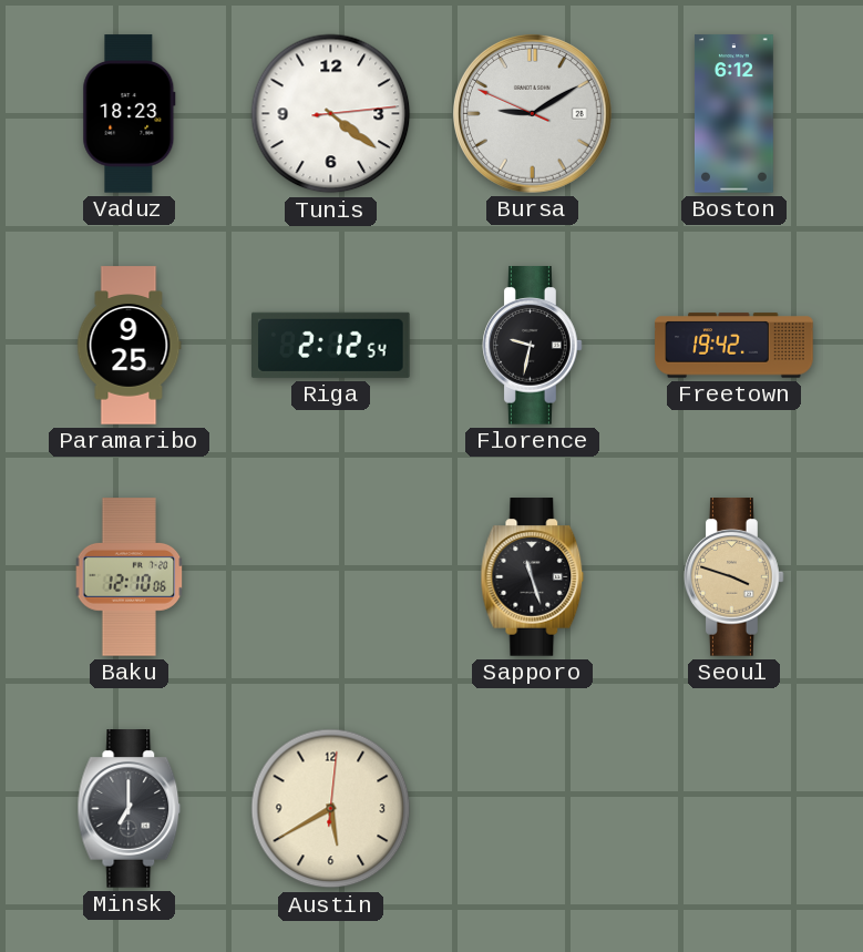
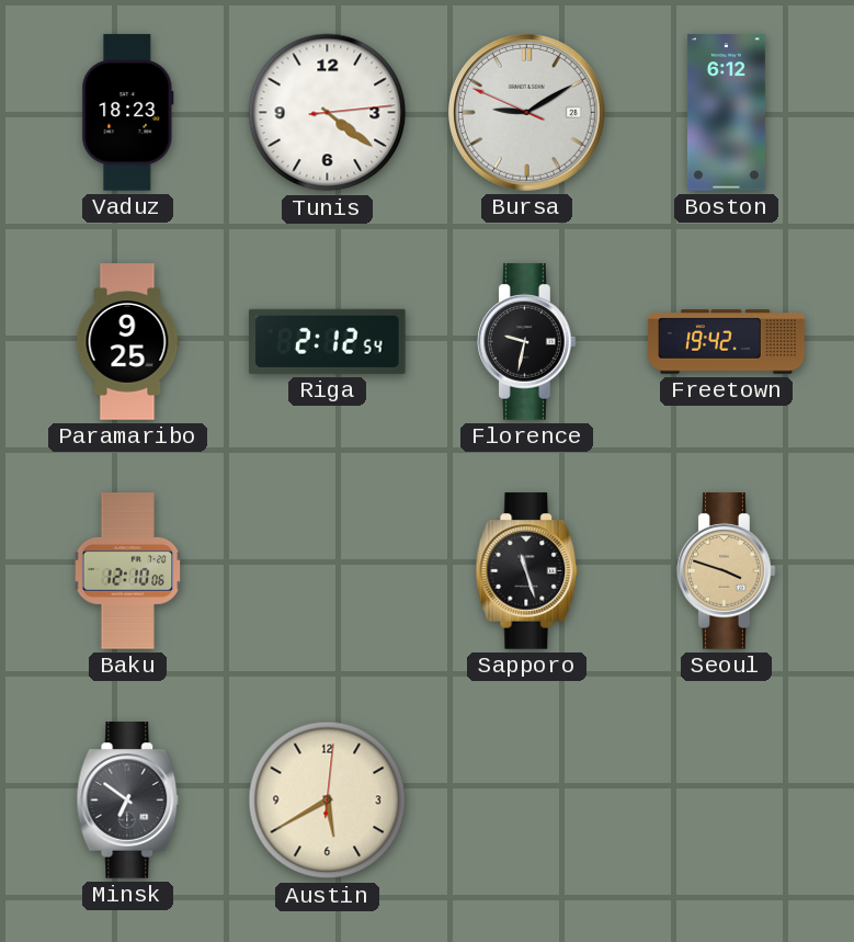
Minsk: 7:00 -> 6:51 (128, 801)
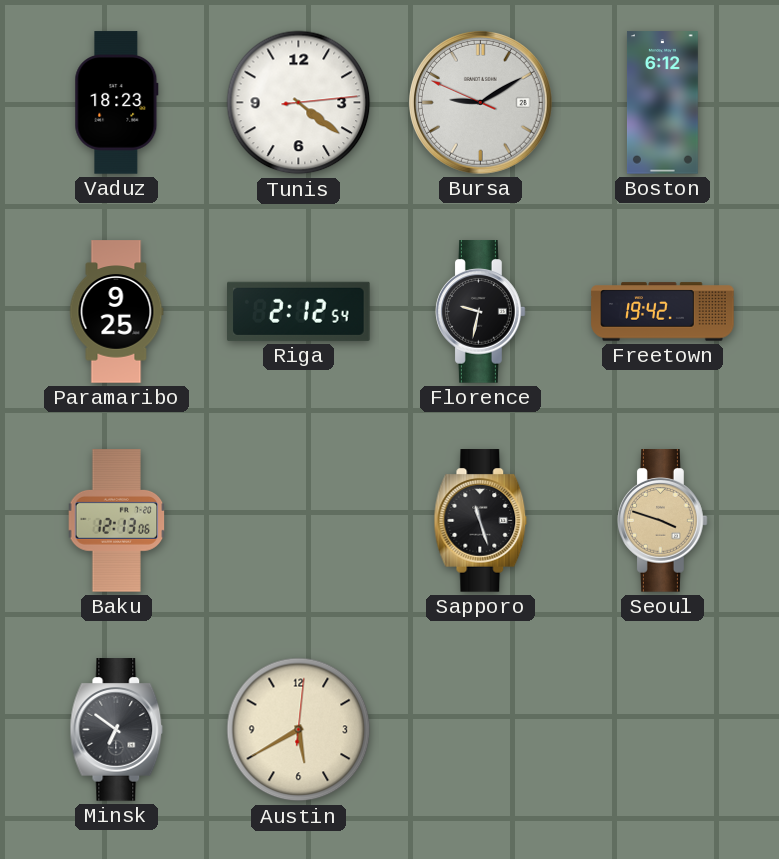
Baku: 12:10 -> 12:13 (117, 521)
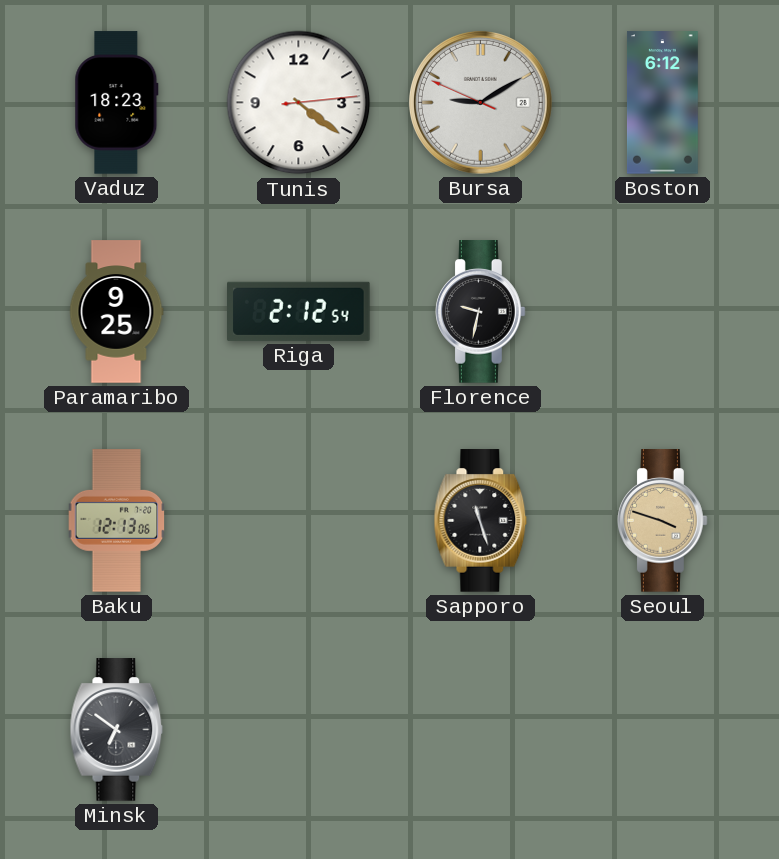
Freetown: 19:42 -> none (663, 312)
Austin: 5:40 -> none (299, 730)
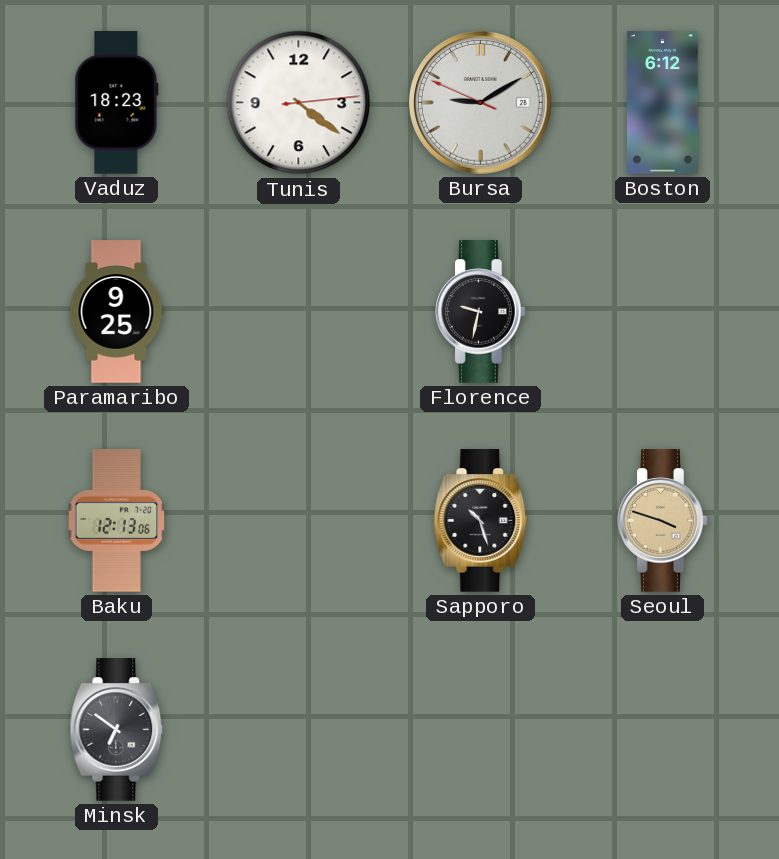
Riga: 2:12 -> none (299, 311)
Sapporo: 11:27 -> 10:27 (481, 521)
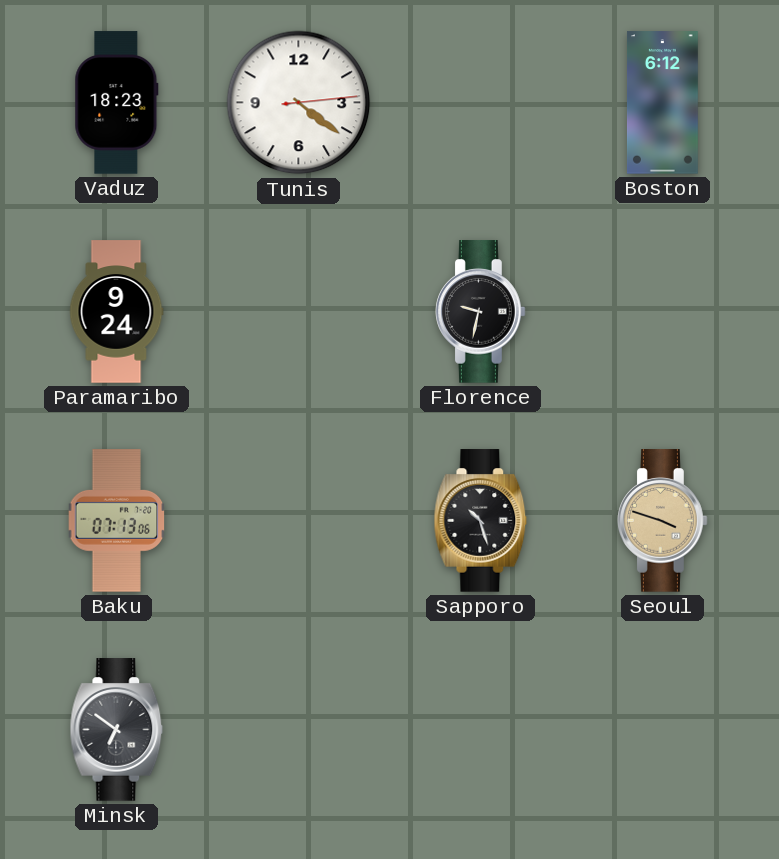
Bursa: 9:09 -> none (480, 102)
Paramaribo: 9:25 -> 9:24 (117, 312)
Baku: 12:13 -> 07:13 (117, 521)
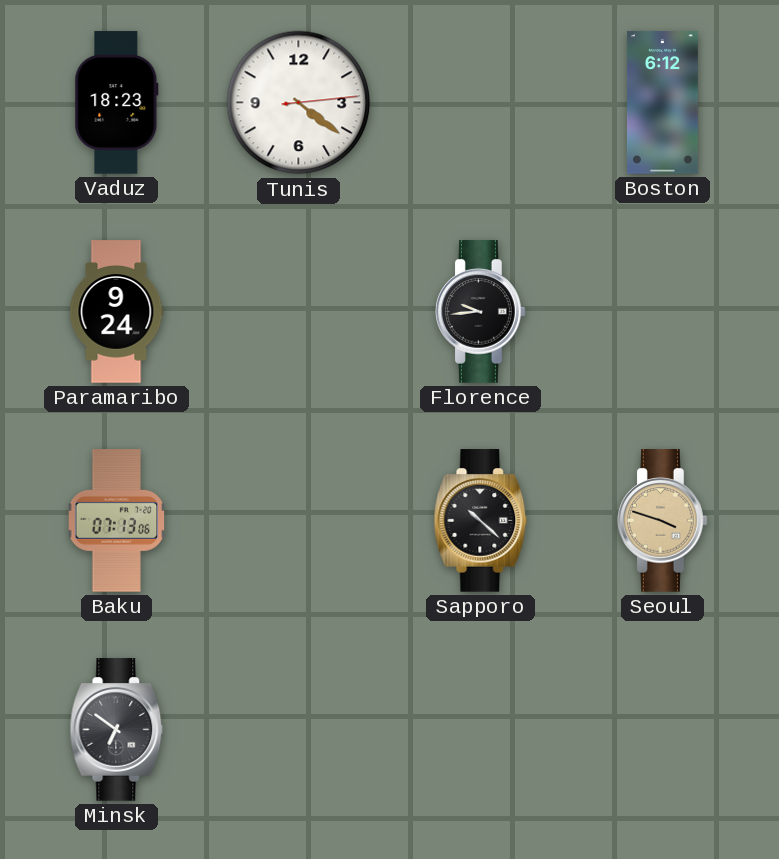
Florence: 9:32 -> 9:44 (481, 312)
Sapporo: 10:27 -> 10:22 (481, 521)
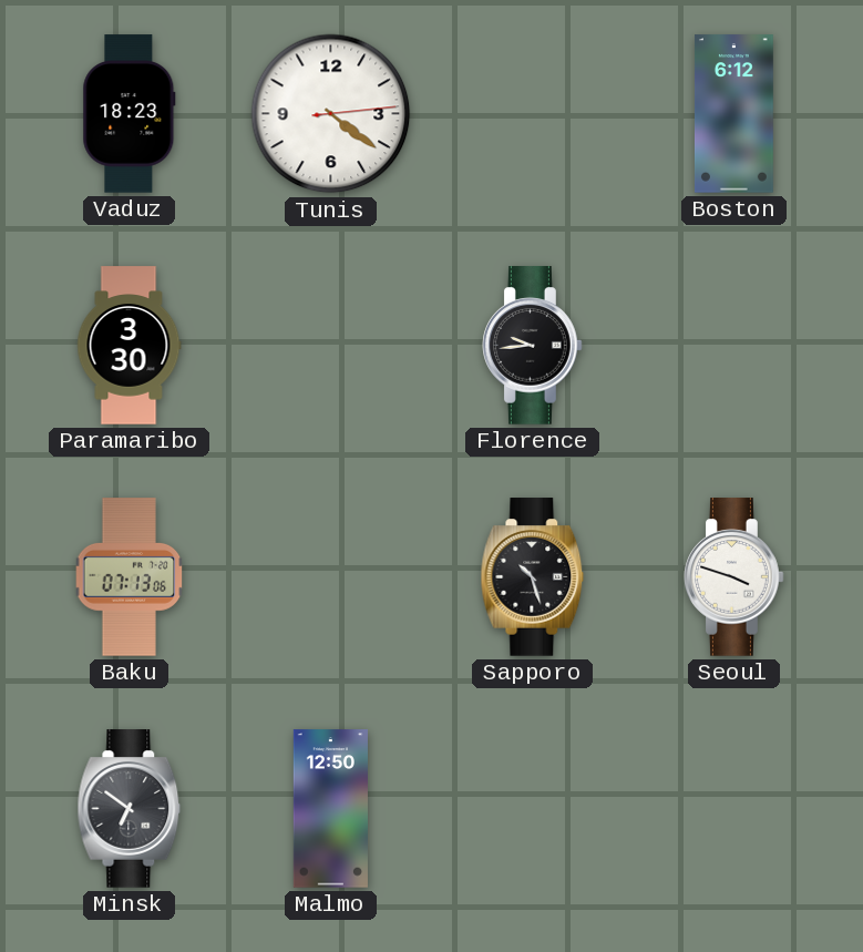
Paramaribo: 9:24 -> 3:30 (130, 346)
Sapporo: 10:22 -> 10:27 (533, 577)
Seoul dial: champagne -> white (734, 577)
Malmo: none -> 12:50 (330, 809)
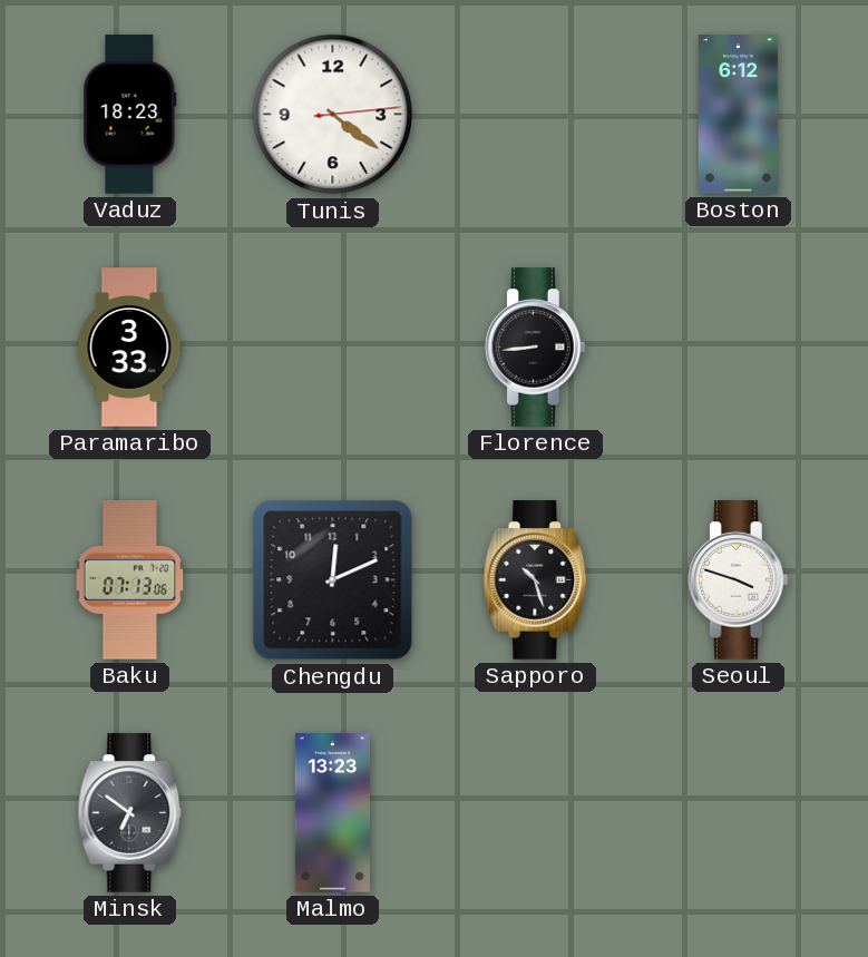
Paramaribo: 3:30 -> 3:33 (130, 348)
Florence: 9:44 -> 8:44 (536, 348)
Chengdu: none -> 12:11 (333, 580)
Malmo: 12:50 -> 13:23 (332, 813)
